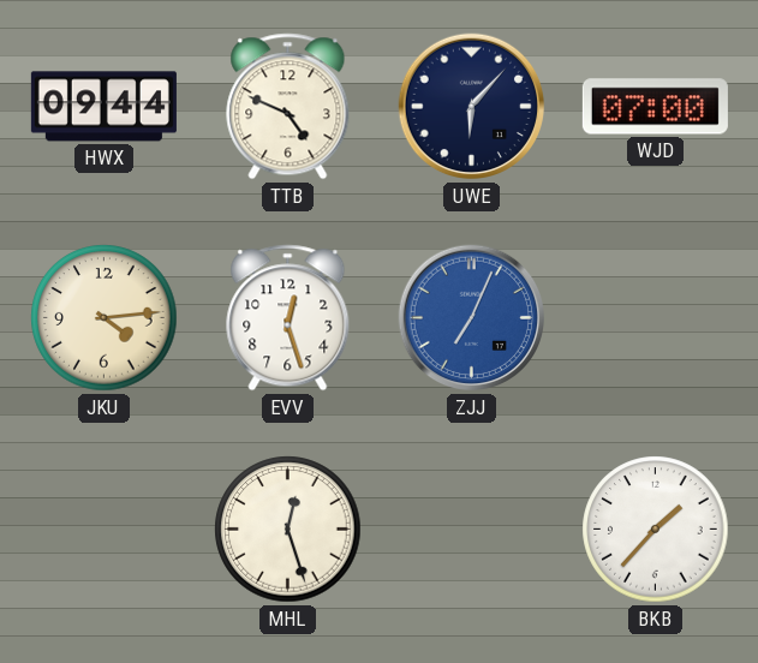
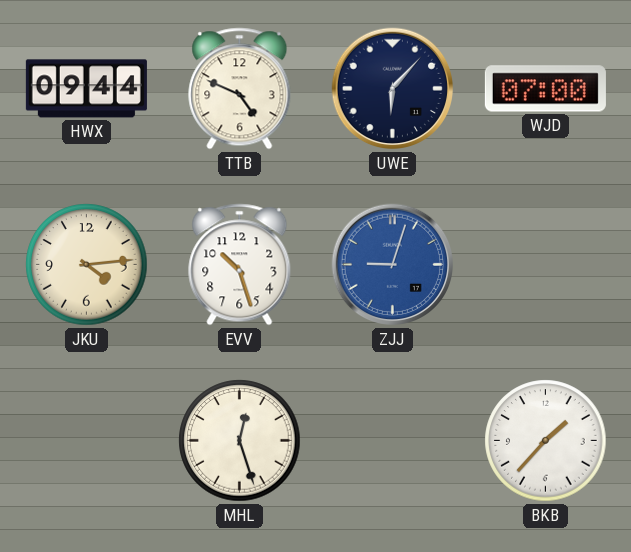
EVV: 12:27 -> 10:27 (240, 265)
ZJJ: 7:04 -> 9:03 (393, 265)
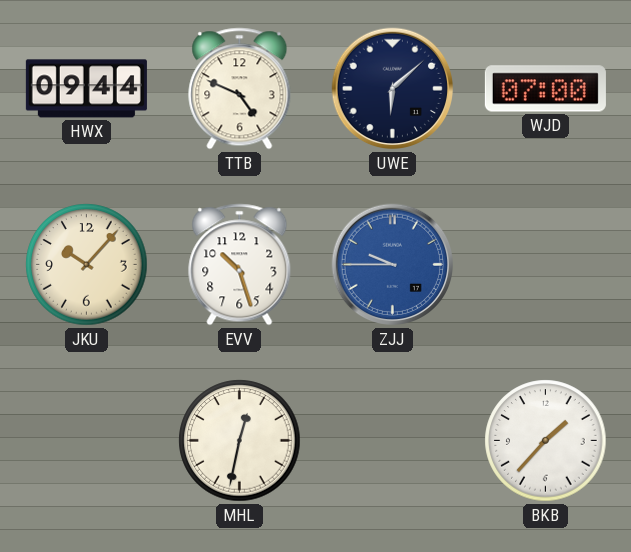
UWE: 6:07 -> 6:08 (393, 89)
JKU: 4:14 -> 10:07 (87, 265)
ZJJ: 9:03 -> 9:45 (393, 265)
MHL: 12:27 -> 12:32 (240, 441)
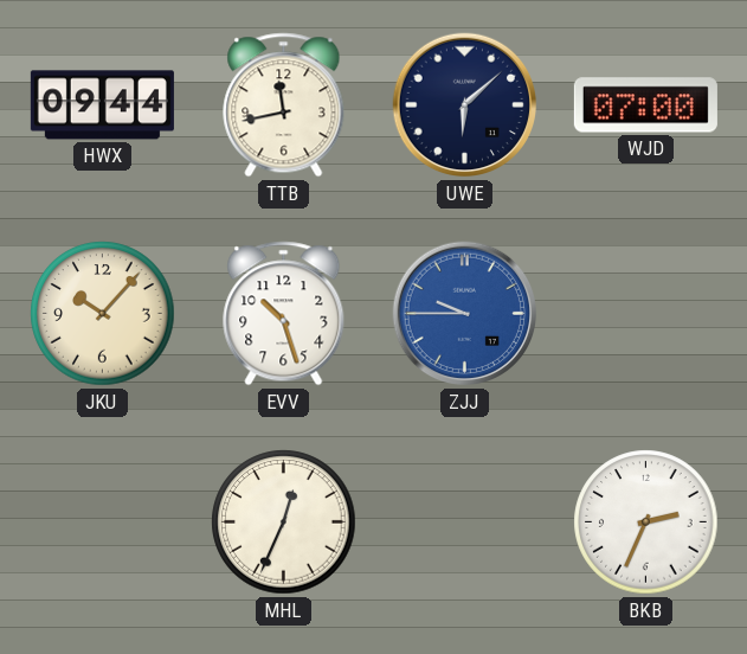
TTB: 4:49 -> 11:43 (284, 105)
MHL: 12:32 -> 12:34 (284, 522)
BKB: 1:37 -> 2:34 (646, 522)
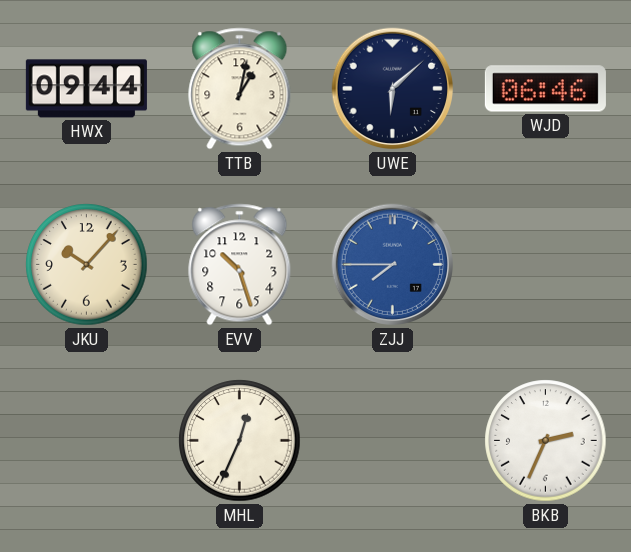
TTB: 11:43 -> 1:02 (240, 89)
WJD: 07:00 -> 06:46 (545, 89)
ZJJ: 9:45 -> 7:45 (393, 265)
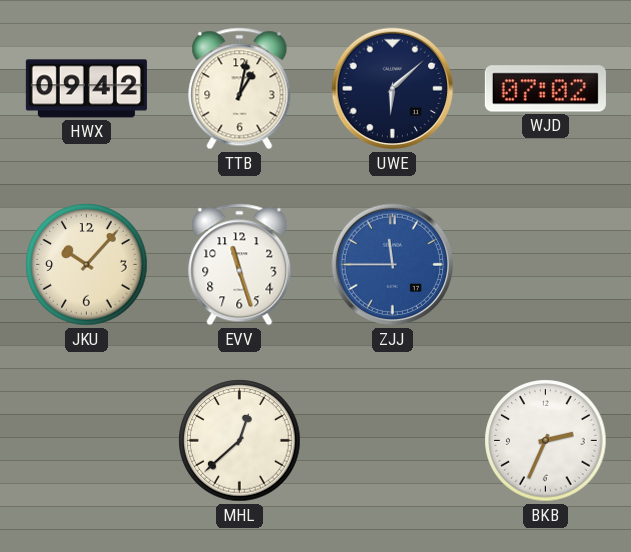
HWX: 09:44 -> 09:42 (86, 89)
WJD: 06:46 -> 07:02 (545, 89)
EVV: 10:27 -> 11:27 (240, 265)
ZJJ: 7:45 -> 11:45 (393, 265)
MHL: 12:34 -> 12:38 (240, 441)
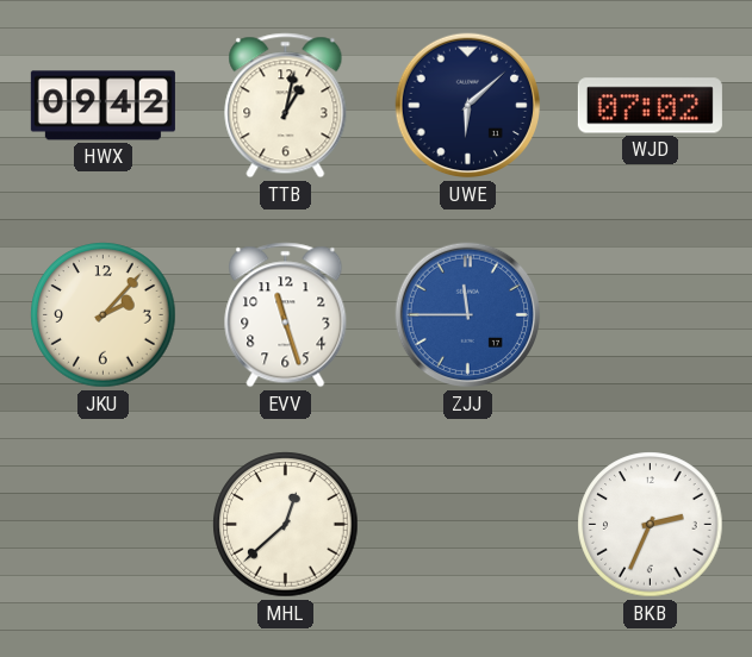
JKU: 10:07 -> 2:07 (104, 315)
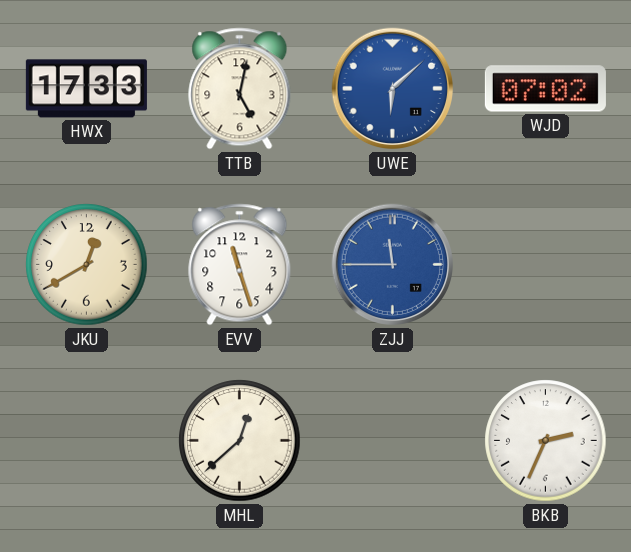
HWX: 09:42 -> 17:33 (86, 89)
TTB: 1:02 -> 5:02 (240, 89)
UWE dial: navy -> blue (393, 89)
JKU: 2:07 -> 12:40 (87, 265)
